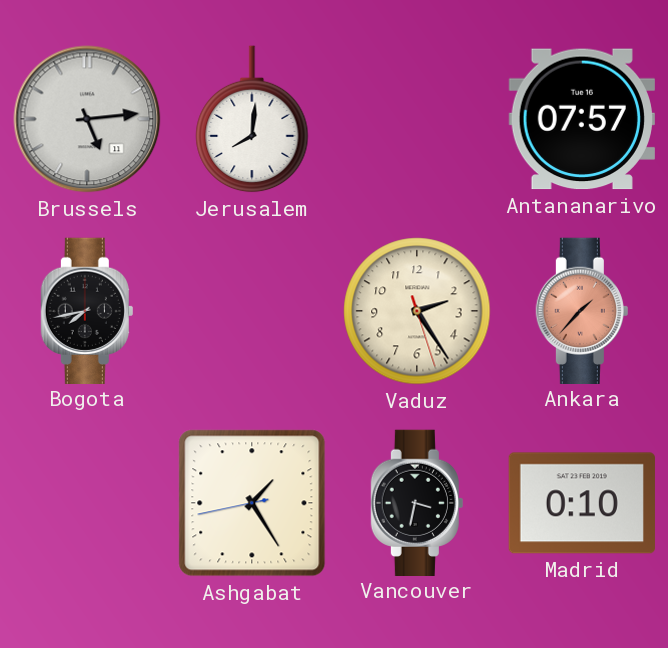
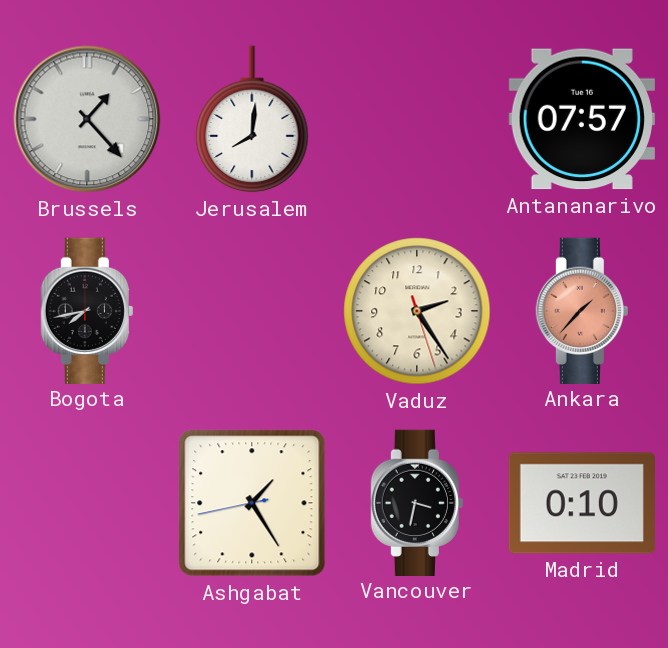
Brussels: 5:14 -> 1:23 (87, 119)
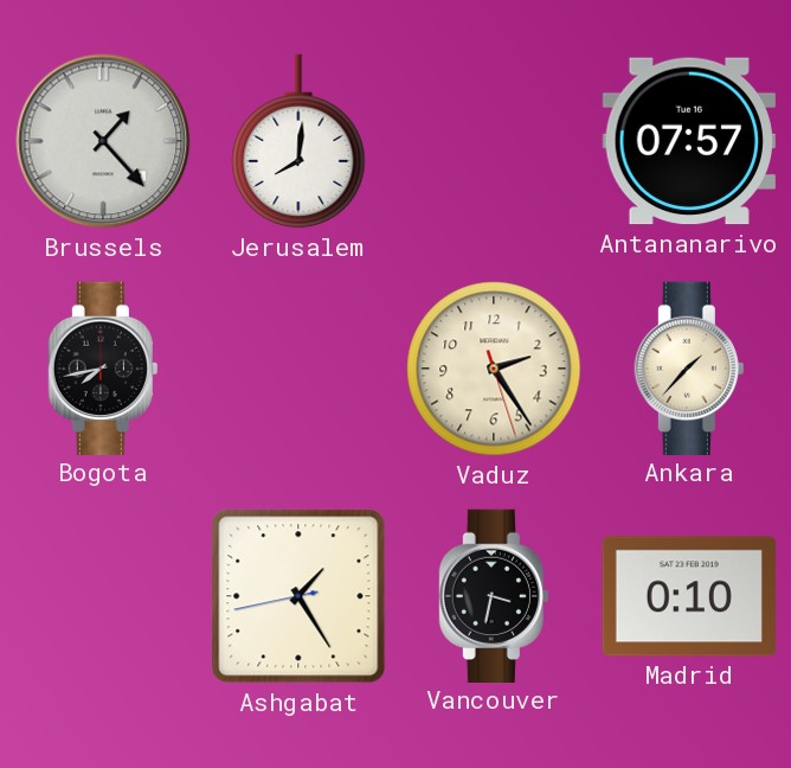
Ankara dial: salmon -> cream (689, 367)
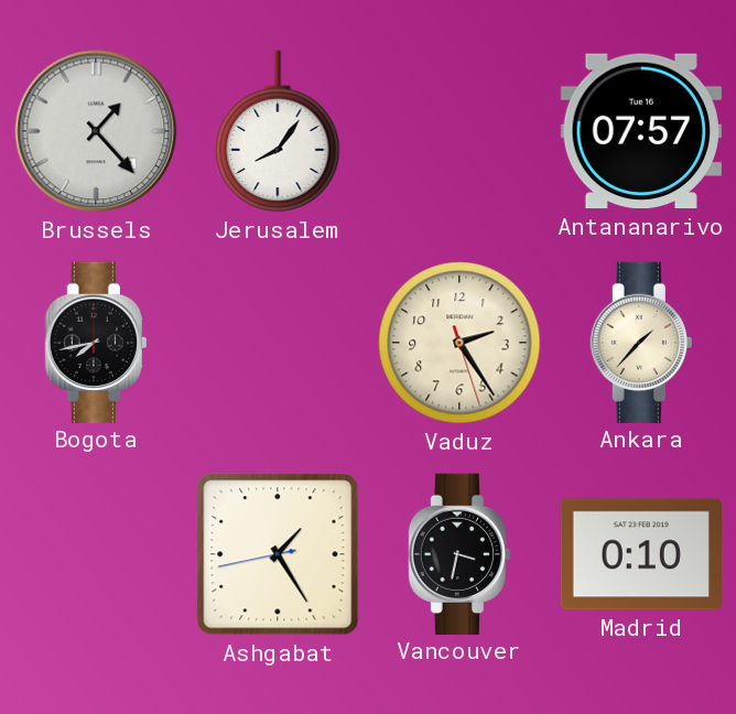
Jerusalem: 8:01 -> 8:06 (278, 131)
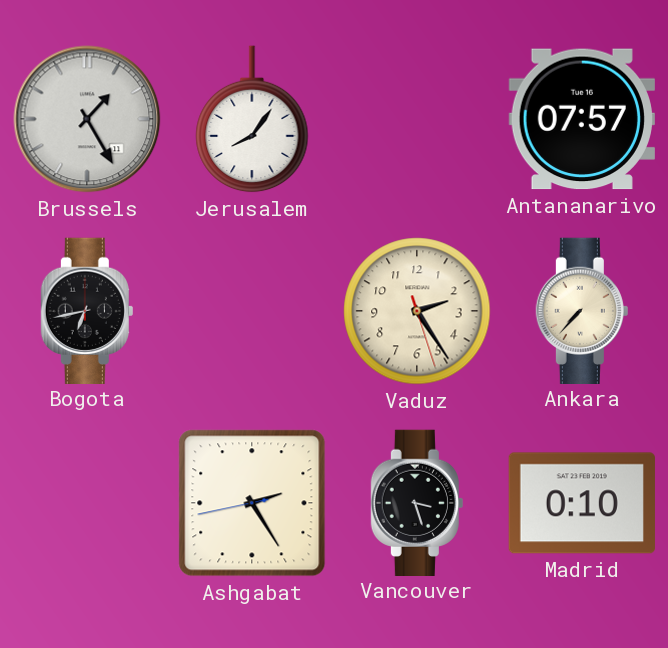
Brussels: 1:23 -> 1:25 (87, 119)
Bogota: 7:43 -> 6:43 (87, 310)
Ankara: 1:37 -> 7:37 (582, 310)
Ashgabat: 1:24 -> 2:24 (252, 503)
Vancouver: 3:32 -> 3:27 (417, 502)
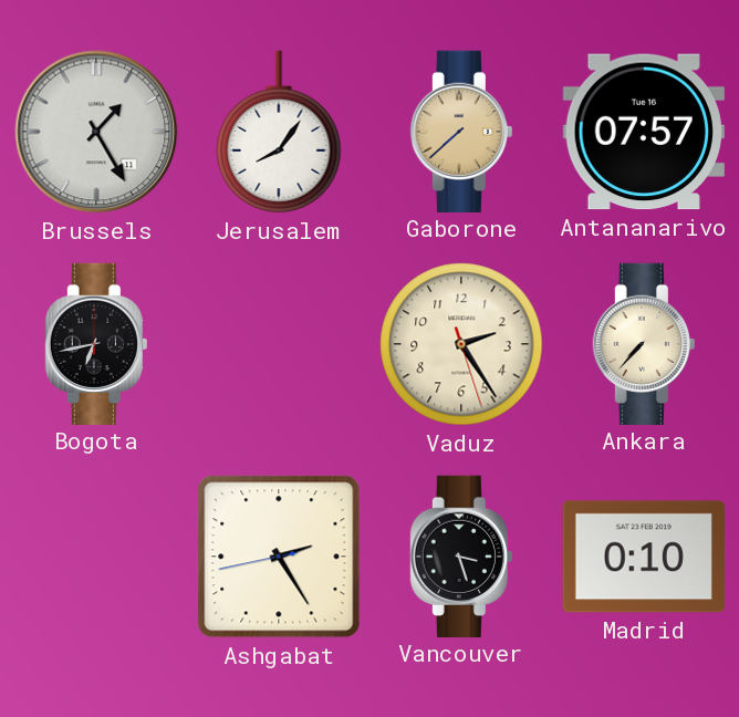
Gaborone: none -> 7:38 (461, 131)
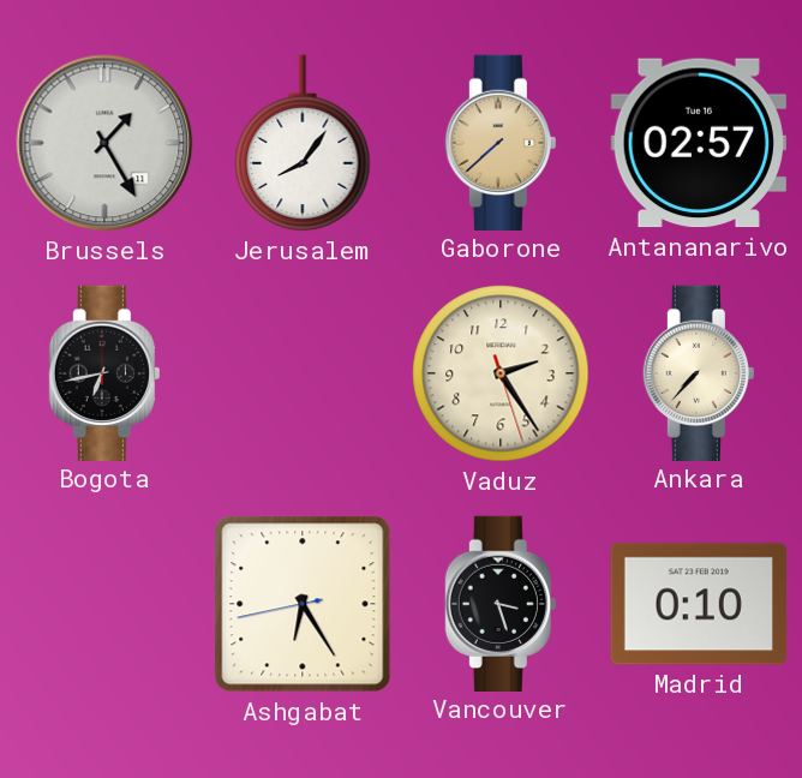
Antananarivo: 07:57 -> 02:57 (699, 143)
Ashgabat: 2:24 -> 6:24 (303, 604)
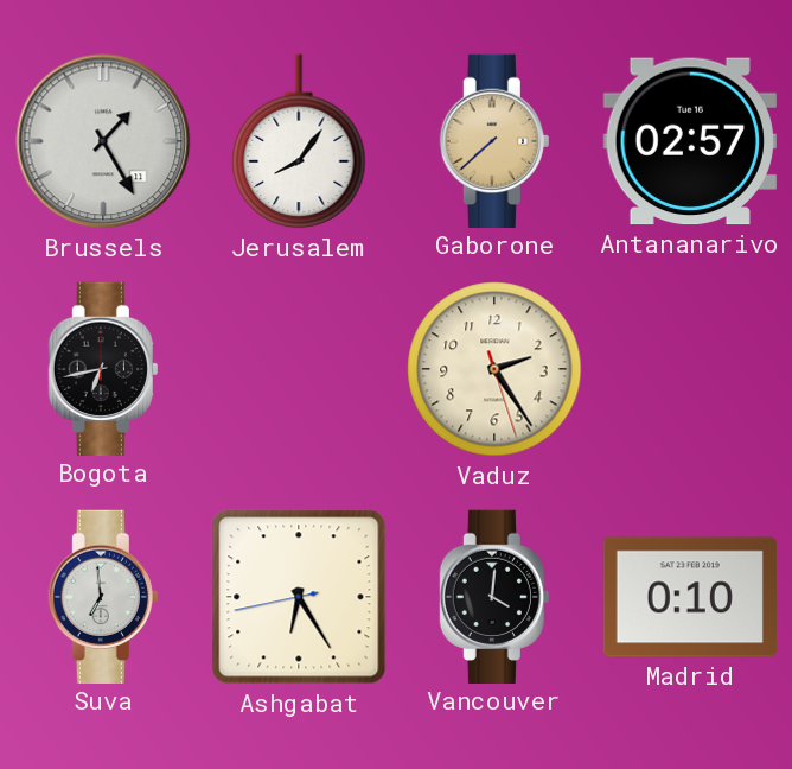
Ankara: 7:37 -> none (699, 372)
Suva: none -> 6:59 (103, 596)
Vancouver: 3:27 -> 4:01 (494, 596)
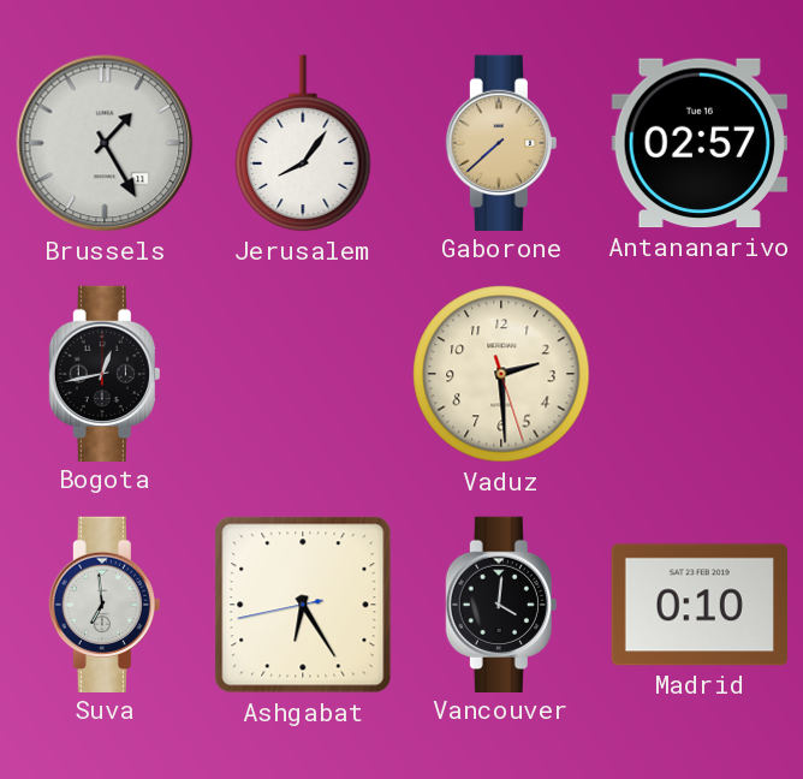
Bogota: 6:43 -> 12:43 (105, 373)
Vaduz: 2:24 -> 2:29 (501, 374)
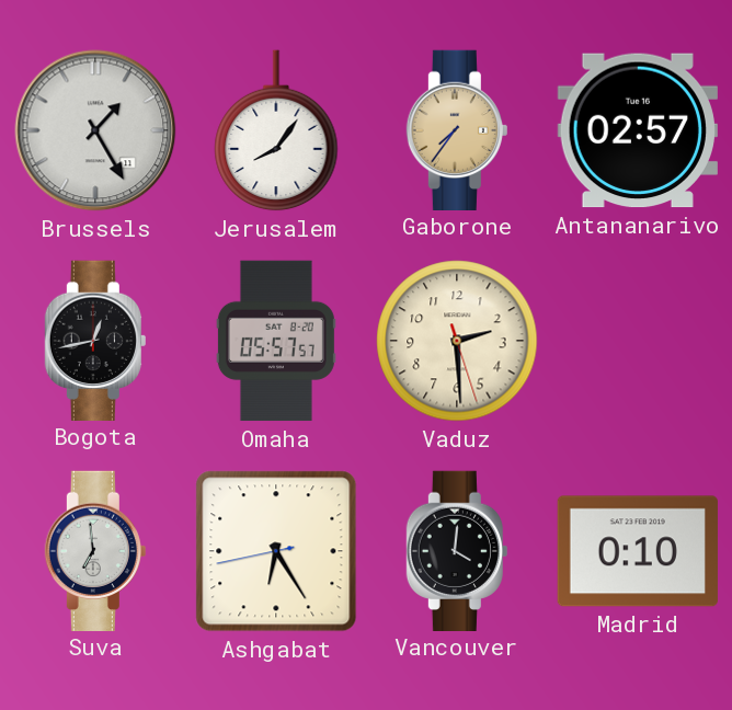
Gaborone: 7:38 -> 7:36 (457, 129)
Omaha: none -> 05:57 (276, 341)
